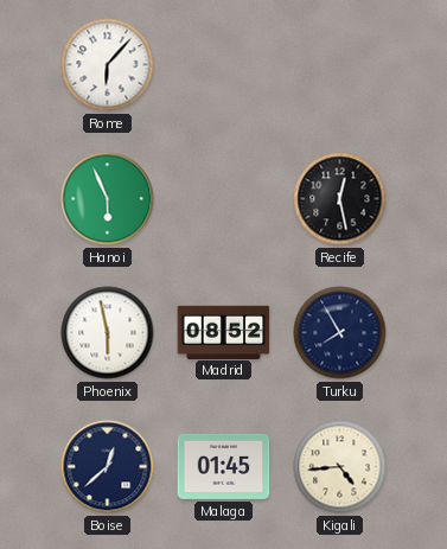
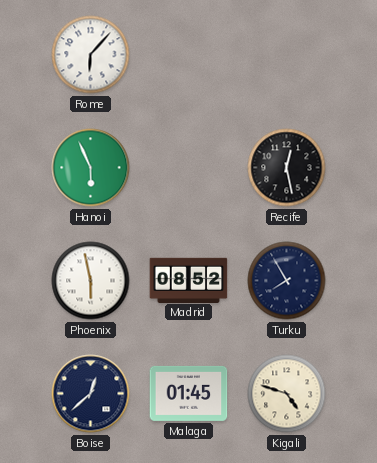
Kigali: 4:44 -> 4:48 (287, 394)
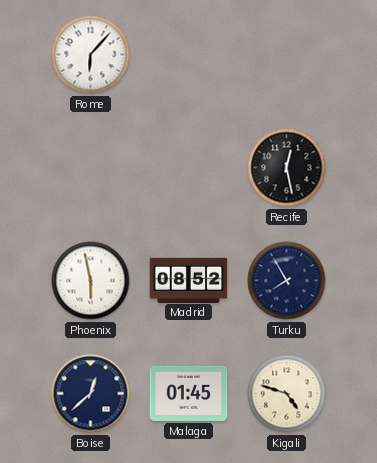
Hanoi: 5:56 -> none (91, 168)
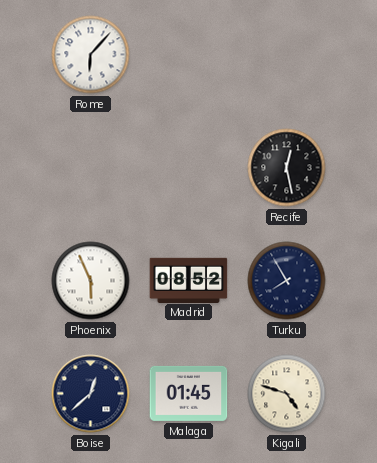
Phoenix: 5:58 -> 5:56 (91, 281)
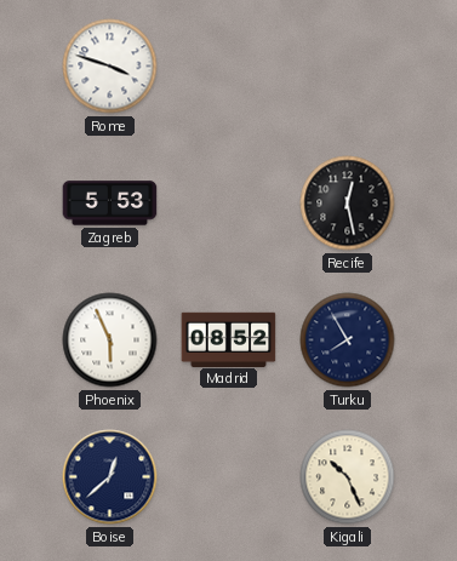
Rome: 6:07 -> 3:48 (110, 67)
Zagreb: none -> 5:53 (110, 204)
Malaga: 01:45 -> none (189, 393)
Kigali: 4:48 -> 10:26 (348, 477)
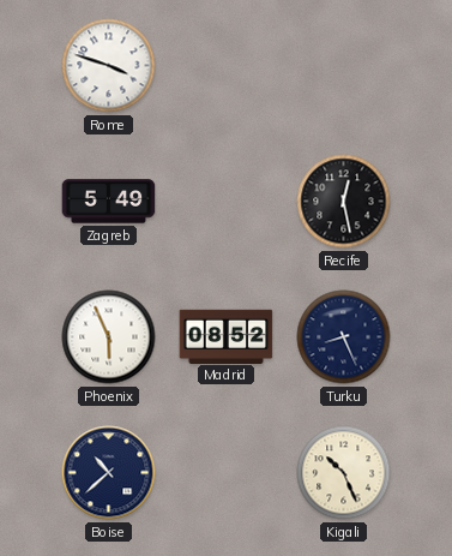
Zagreb: 5:53 -> 5:49 (109, 202)
Turku: 7:55 -> 8:26 (344, 337)
Boise: 12:38 -> 10:38 (109, 473)
